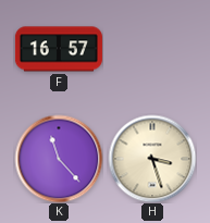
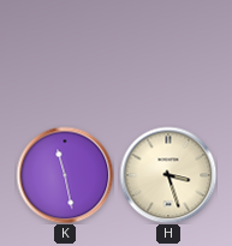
F: 16:57 -> none (59, 49)
K: 11:23 -> 11:28 (65, 175)
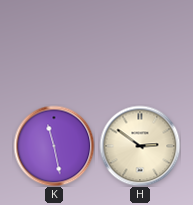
H: 3:27 -> 2:51 (140, 146)
